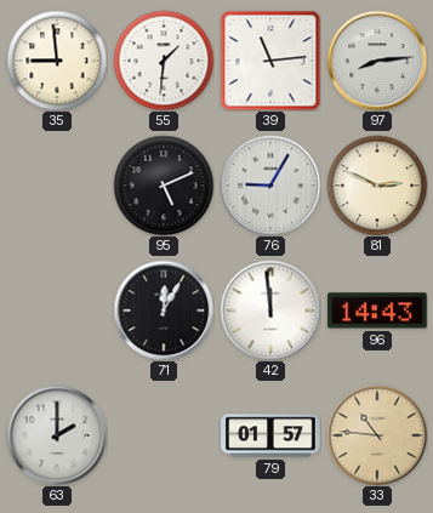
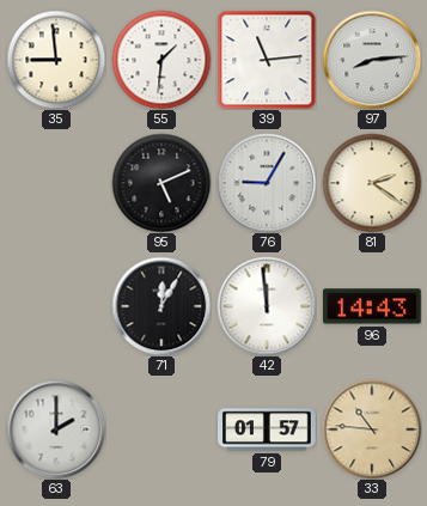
81: 2:49 -> 2:21 (372, 183)
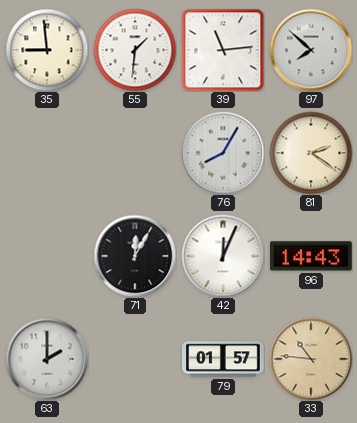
97: 8:14 -> 7:52 (311, 50)
95: 5:11 -> none (161, 183)
76: 9:05 -> 8:05 (223, 153)
42: 11:59 -> 12:04 (223, 256)
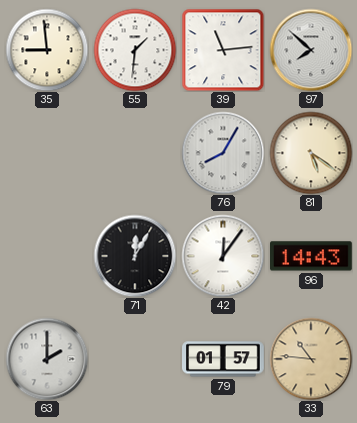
81: 2:21 -> 5:21 (311, 153)
42: 12:04 -> 12:06 (223, 256)
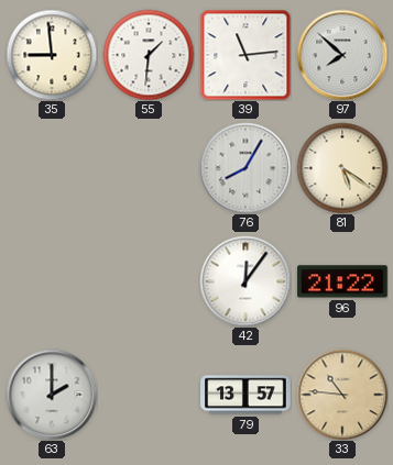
71: 12:05 -> none (135, 256)
96: 14:43 -> 21:22 (343, 281)
79: 01:57 -> 13:57 (247, 395)
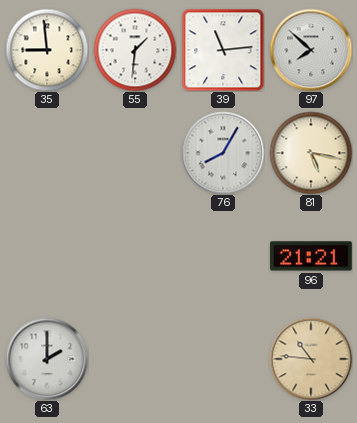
81: 5:21 -> 5:17 (311, 153)
42: 12:06 -> none (245, 281)
96: 21:22 -> 21:21 (312, 256)
79: 13:57 -> none (247, 395)
